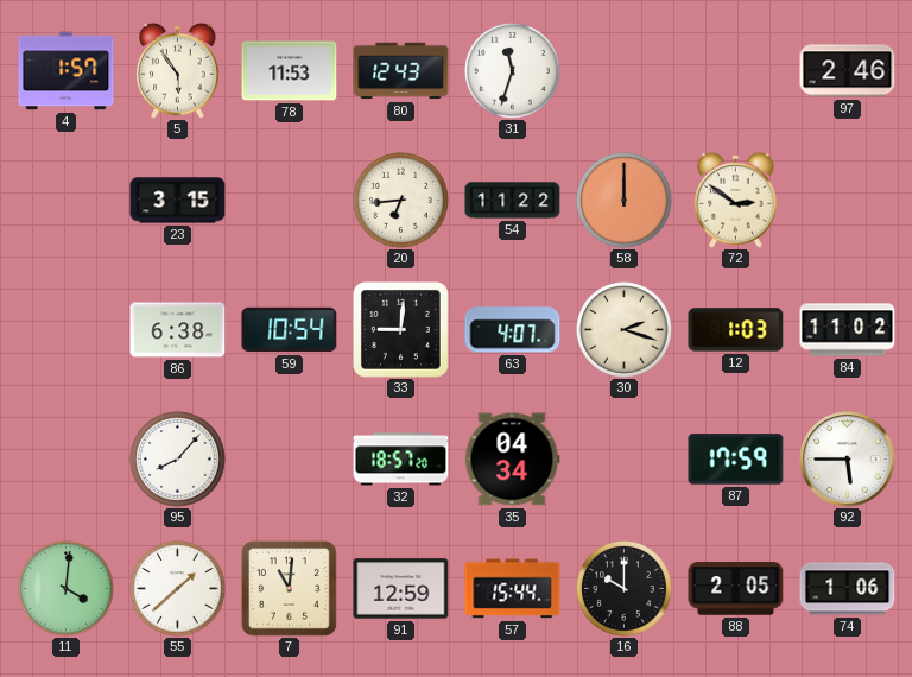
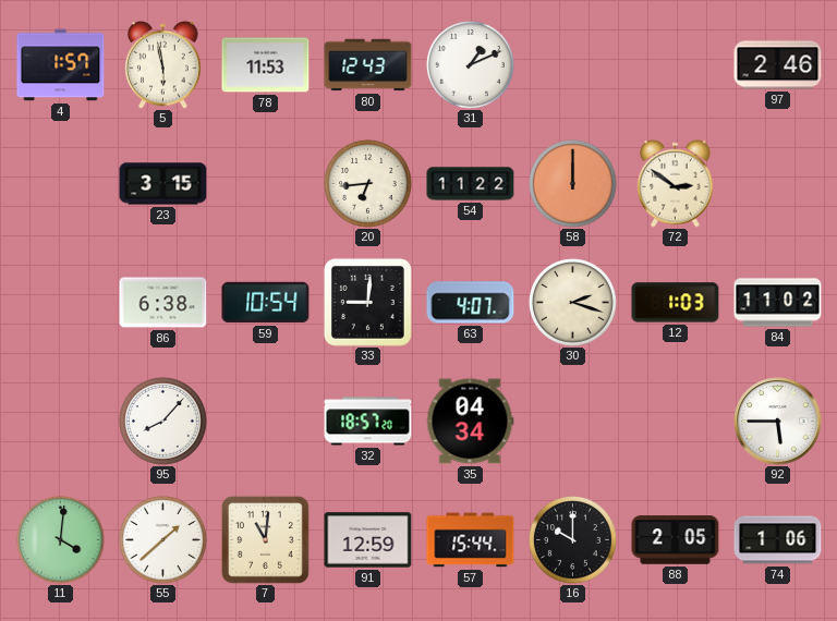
5: 5:54 -> 5:58 (163, 64)
31: 11:33 -> 1:11 (471, 65)
87: 17:59 -> none (736, 460)
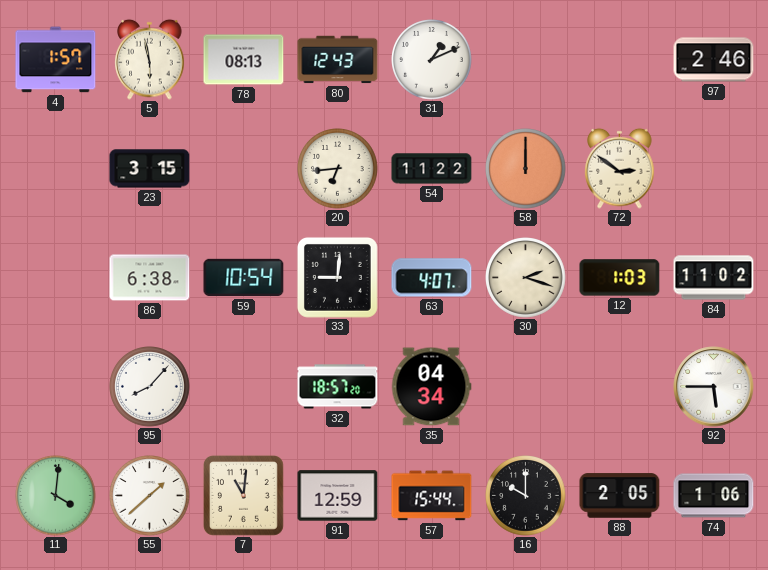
78: 11:53 -> 08:13 (244, 60)
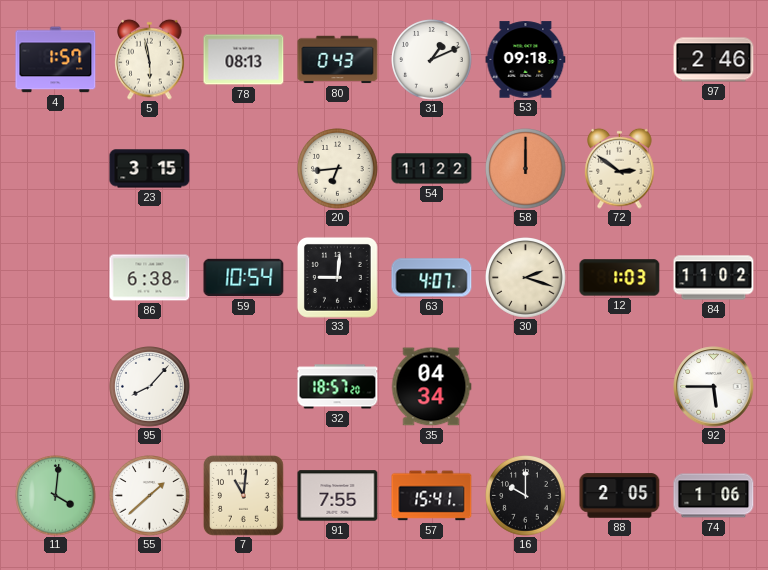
80: 12:43 -> 0:43 (338, 60)
53: none -> 09:18 (526, 60)
91: 12:59 -> 7:55 (338, 496)
57: 15:44 -> 15:41 (432, 496)
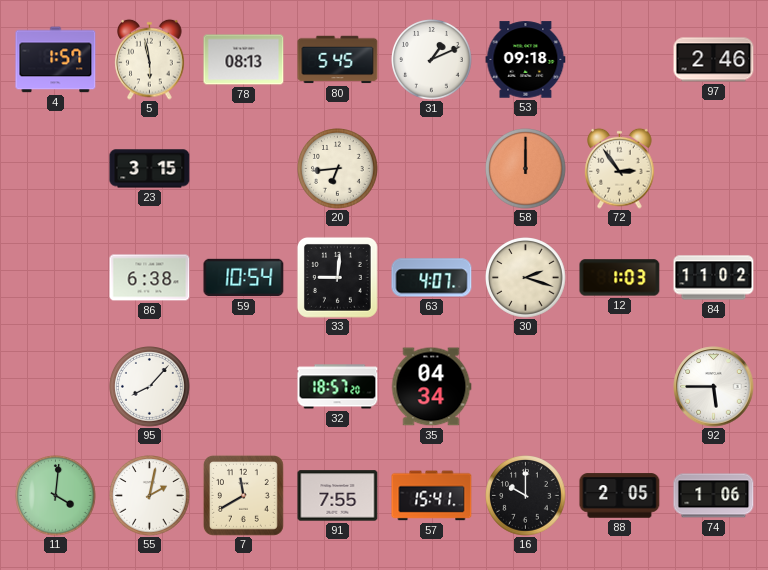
80: 0:43 -> 5:45 (338, 60)
54: 11:22 -> none (432, 169)
72: 2:51 -> 2:54 (620, 168)
55: 1:38 -> 2:02 (150, 496)
7: 11:01 -> 11:40 (243, 495)
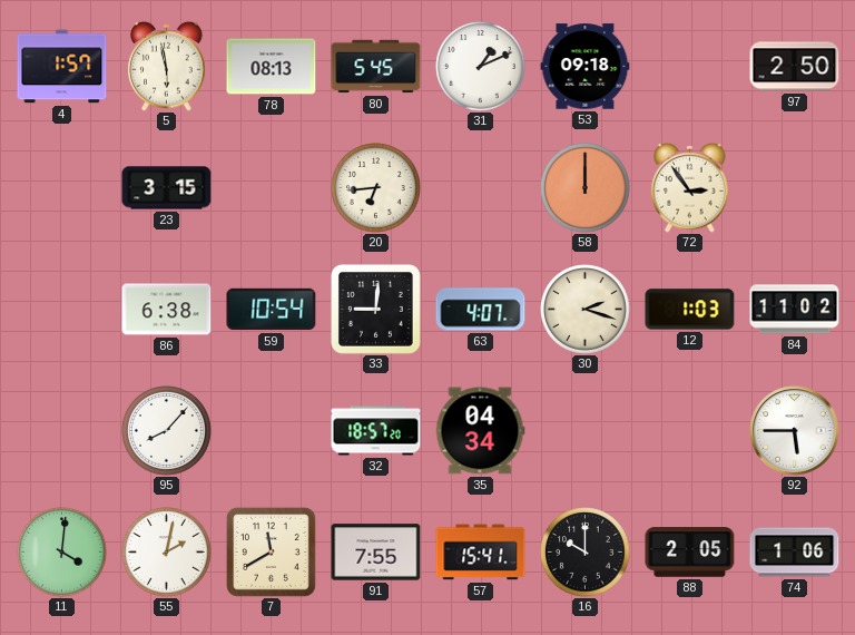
97: 2:46 -> 2:50 (795, 67)
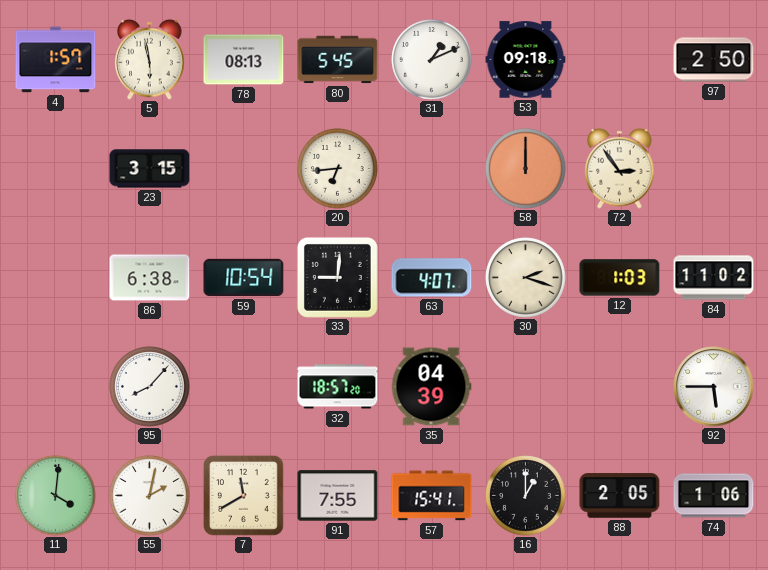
35: 04:34 -> 04:39 (431, 387)
16: 10:00 -> 1:00 (526, 496)
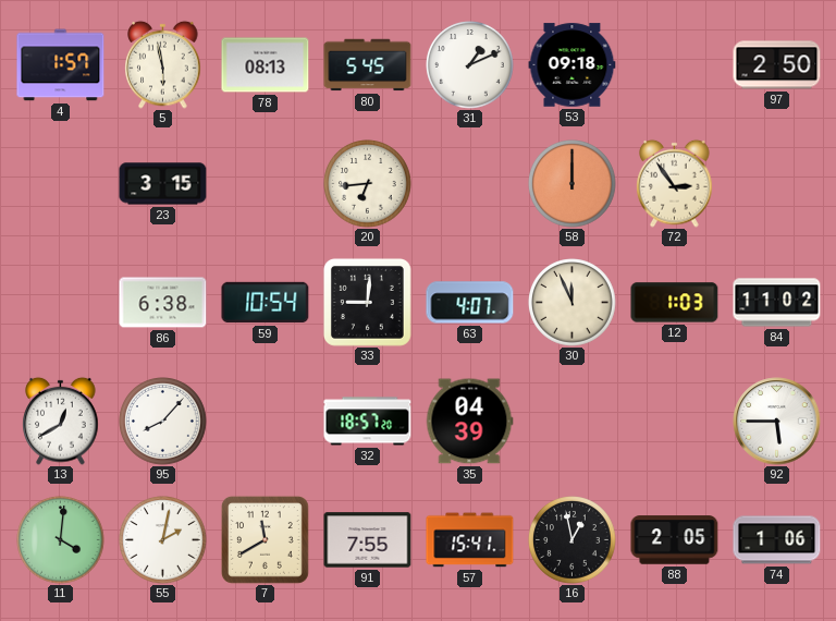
30: 2:18 -> 11:56 (573, 303)
13: none -> 12:40 (61, 421)
16: 1:00 -> 12:58 (573, 540)
